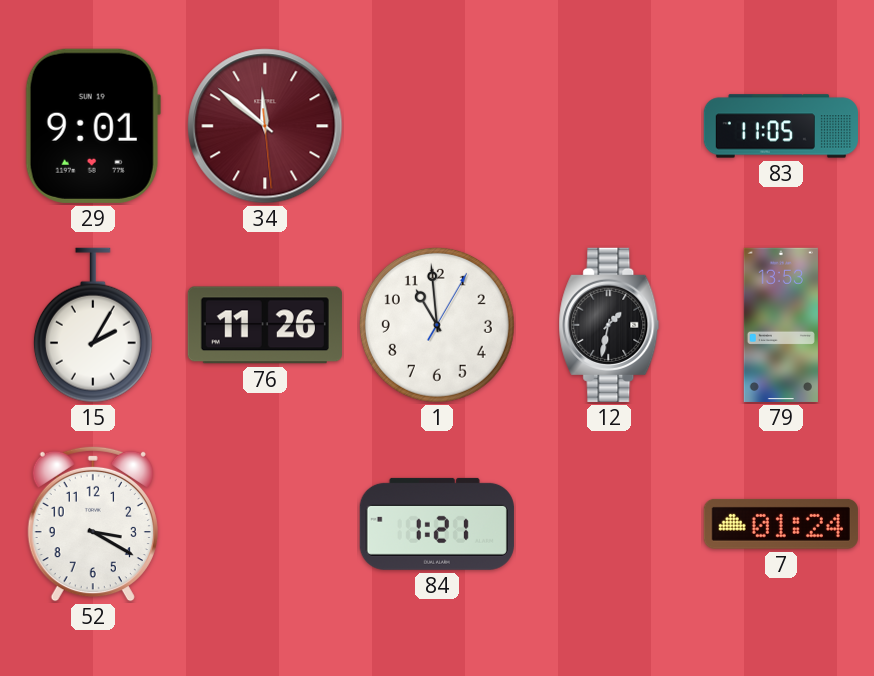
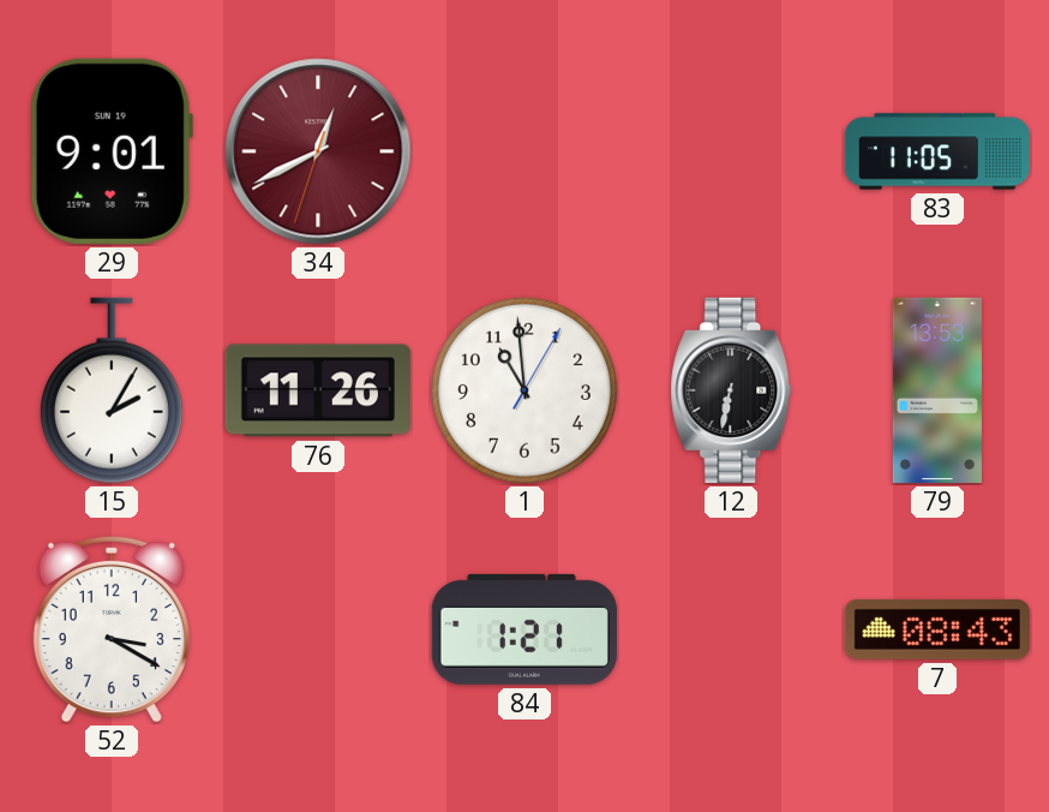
34: 11:51 -> 12:40 (318, 151)
12: 1:32 -> 6:32 (731, 390)
7: 01:24 -> 08:43 (937, 629)
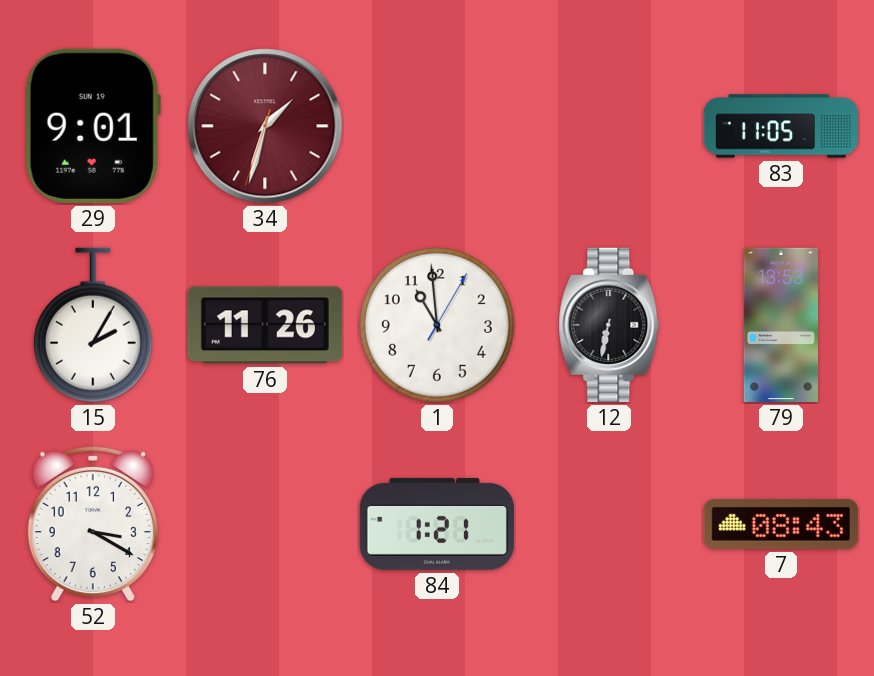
34: 12:40 -> 1:32 (265, 126)
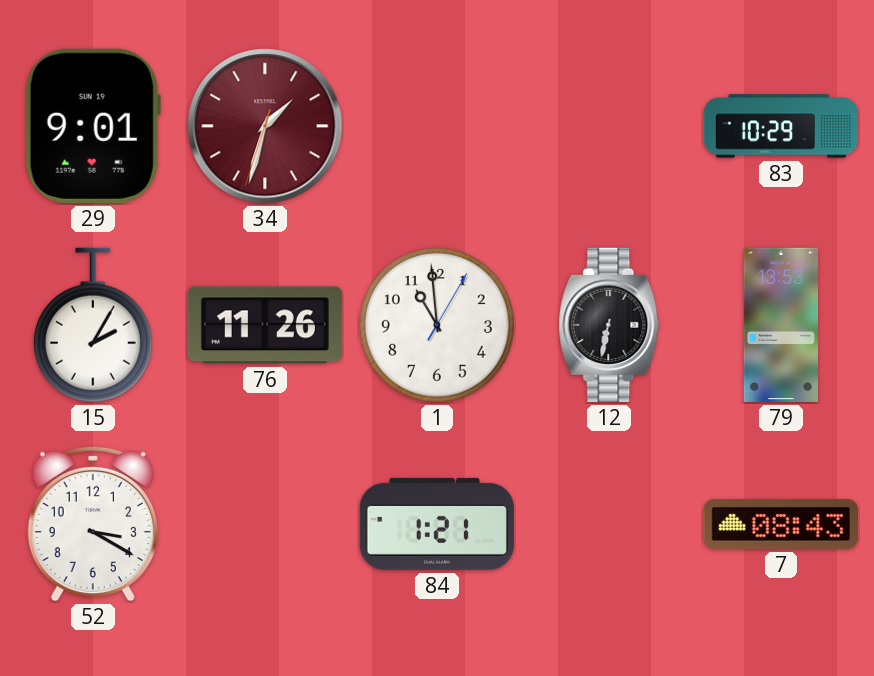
83: 11:05 -> 10:29 (780, 126)
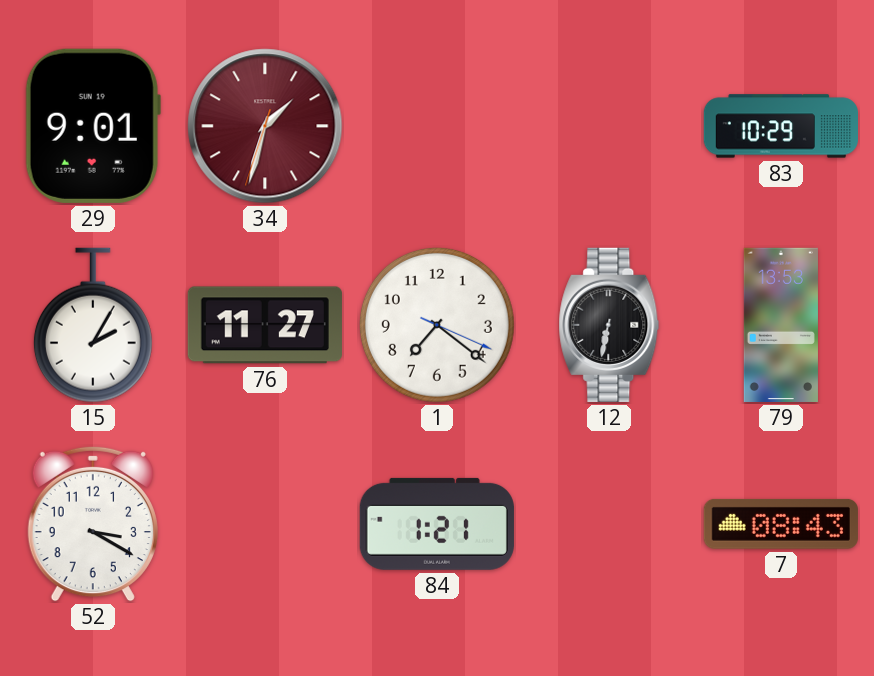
76: 11:26 -> 11:27 (265, 325)
1: 10:59 -> 7:21 (437, 325)
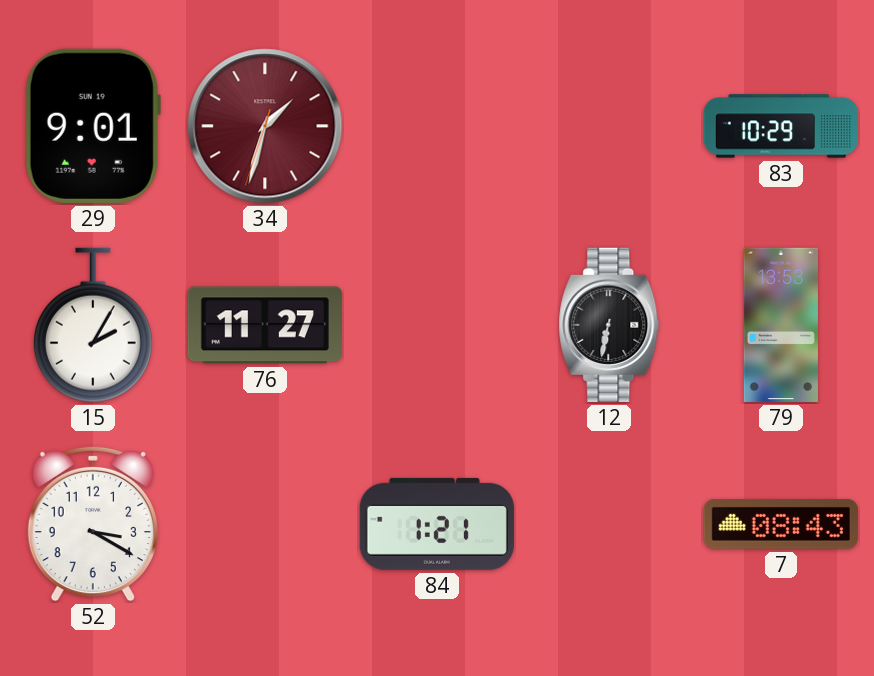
1: 7:21 -> none (437, 325)
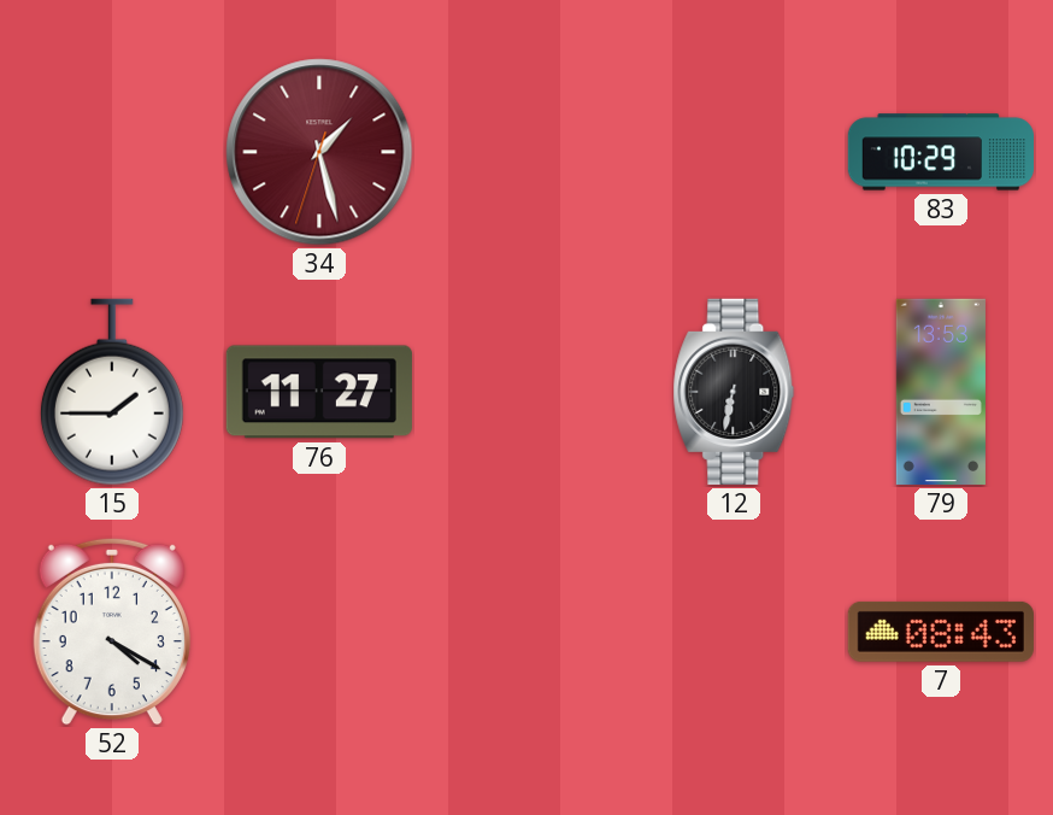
29: 9:01 -> none (93, 126)
34: 1:32 -> 1:27 (319, 152)
15: 2:05 -> 1:45 (112, 392)
52: 3:20 -> 4:20 (112, 632)
84: 1:21 -> none (437, 524)
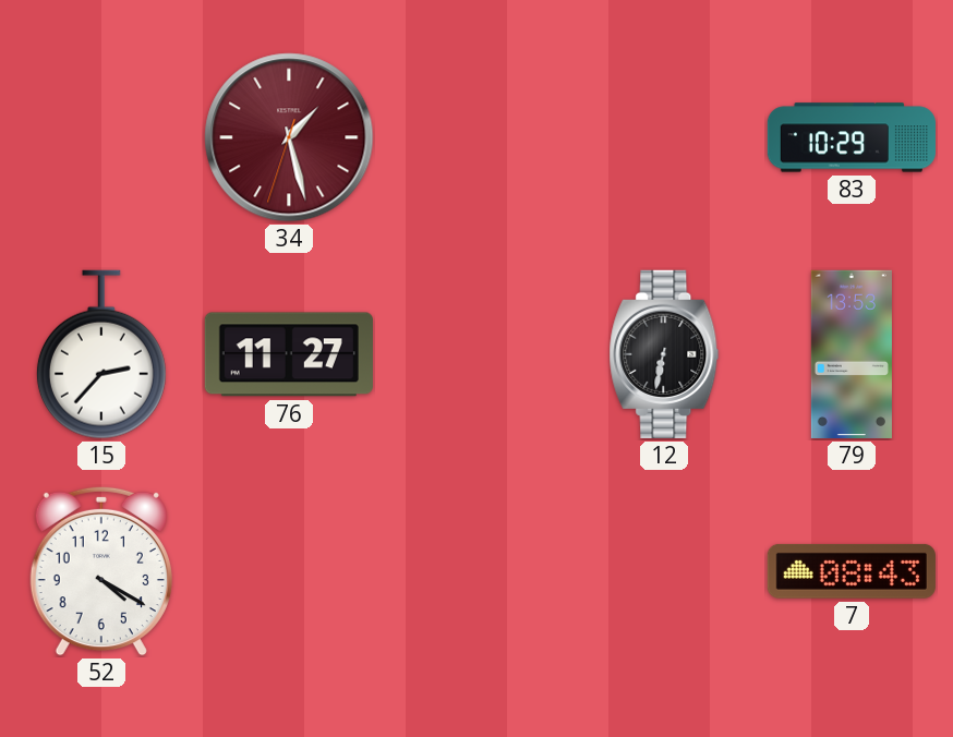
15: 1:45 -> 2:37 (101, 354)
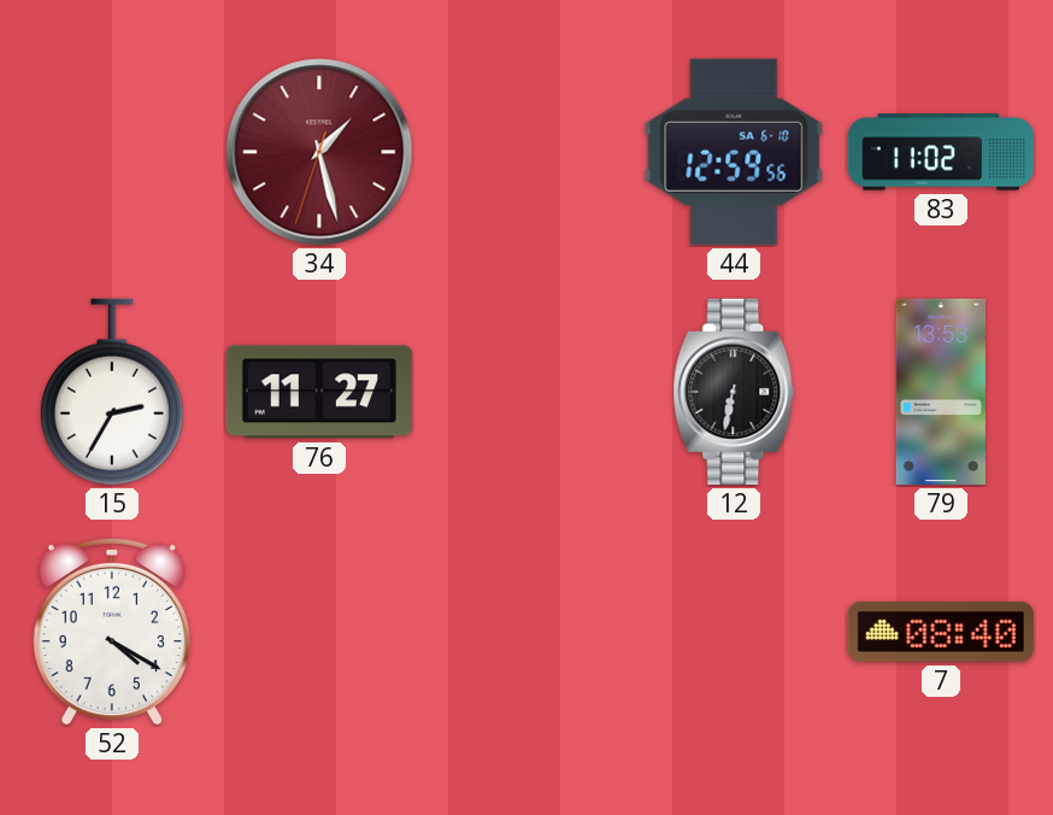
44: none -> 12:59 (734, 152)
83: 10:29 -> 11:02 (940, 152)
15: 2:37 -> 2:35 (112, 392)
7: 08:43 -> 08:40 (941, 632)
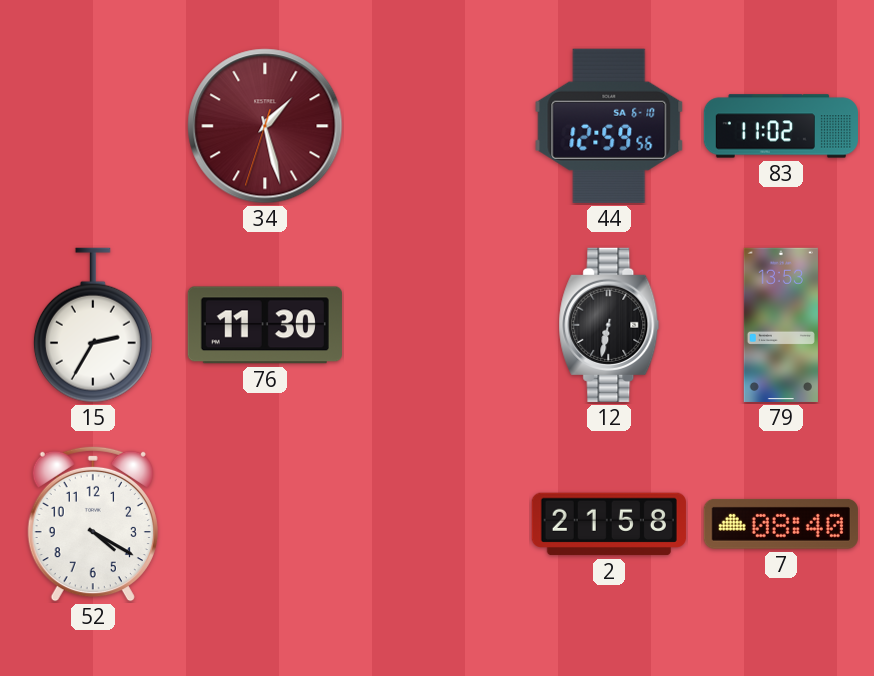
76: 11:27 -> 11:30 (265, 325)
2: none -> 21:58 (609, 524)
